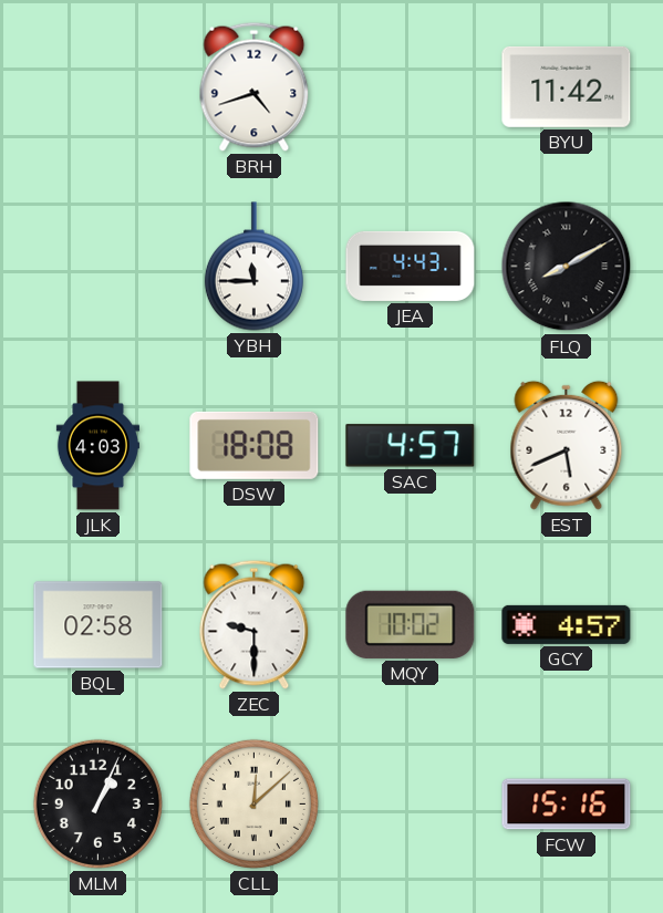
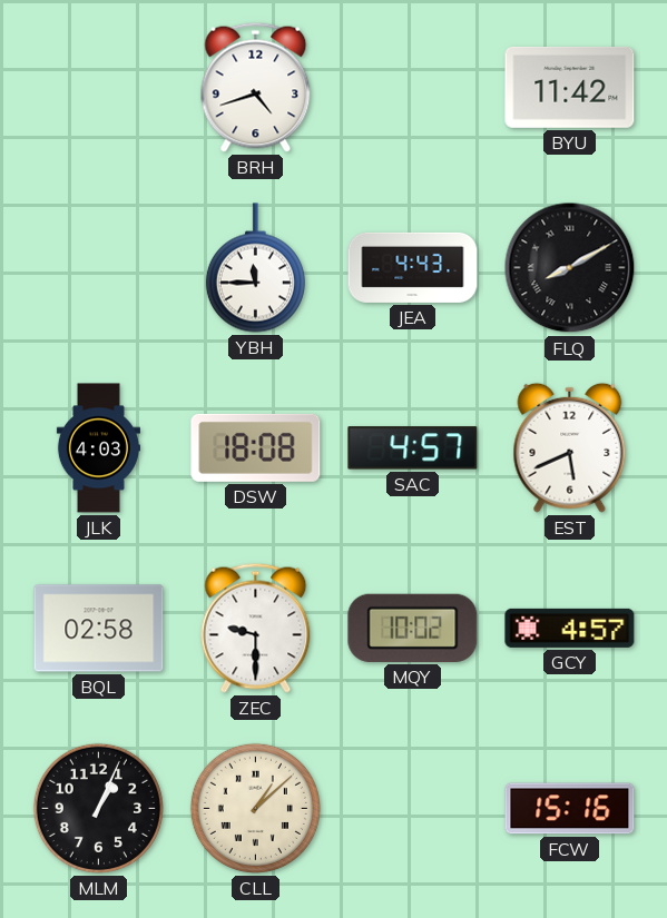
CLL: 12:08 -> 1:08 (255, 808)
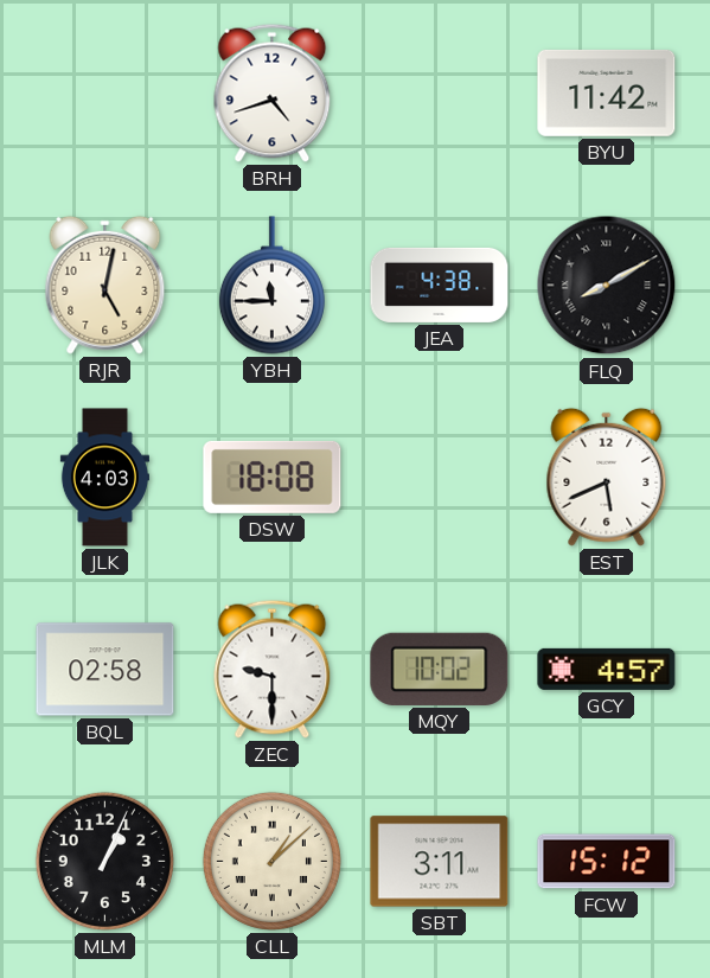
RJR: none -> 5:02 (105, 285)
JEA: 4:43 -> 4:38 (440, 285)
SAC: 4:57 -> none (413, 448)
SBT: none -> 3:11 (440, 862)
FCW: 15:16 -> 15:12 (607, 862)
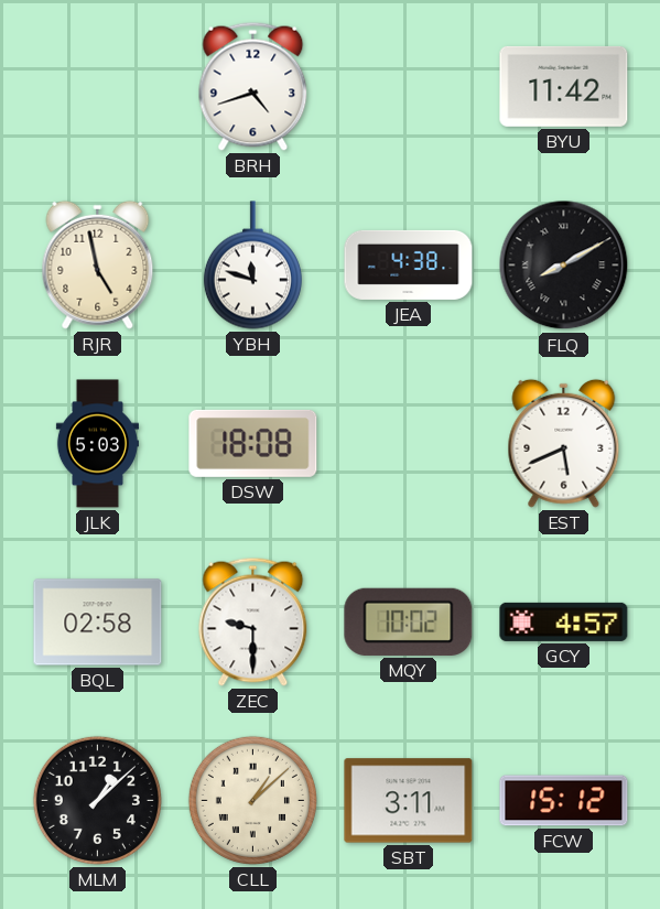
RJR: 5:02 -> 4:58 (98, 264)
YBH: 11:45 -> 11:48 (252, 266)
JLK: 4:03 -> 5:03 (97, 444)
MLM: 1:04 -> 1:08 (97, 800)
